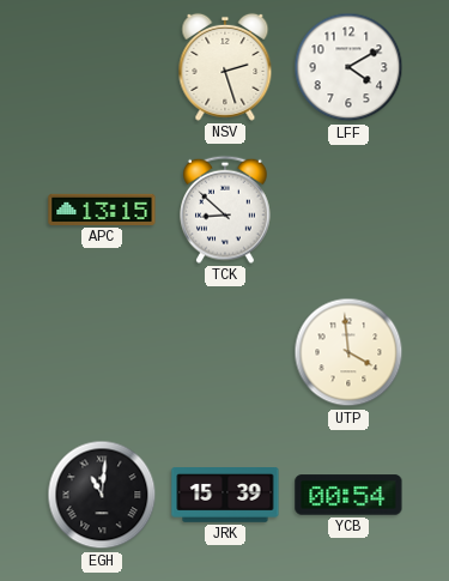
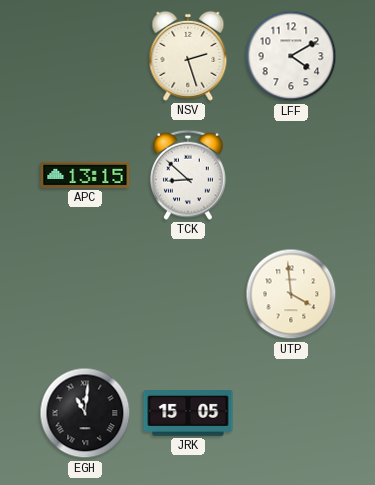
JRK: 15:39 -> 15:05 (188, 414)
YCB: 00:54 -> none (348, 495)
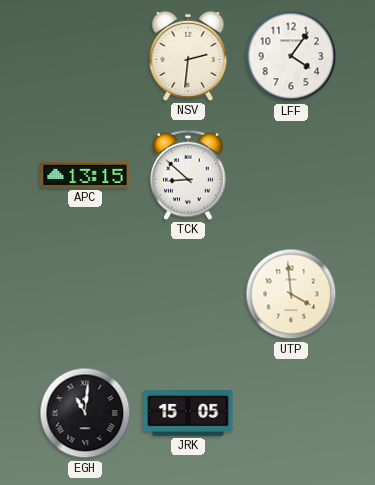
NSV: 2:27 -> 2:31 (188, 56)
LFF: 4:10 -> 4:06 (291, 56)
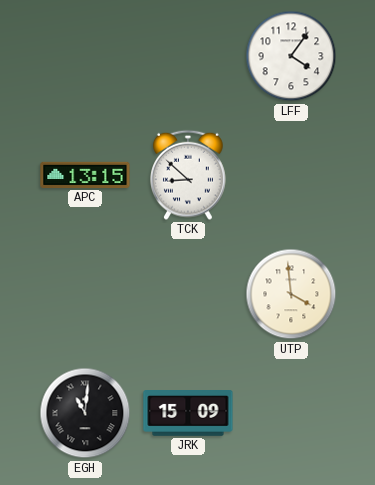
NSV: 2:31 -> none (188, 56)
JRK: 15:05 -> 15:09 (188, 414)
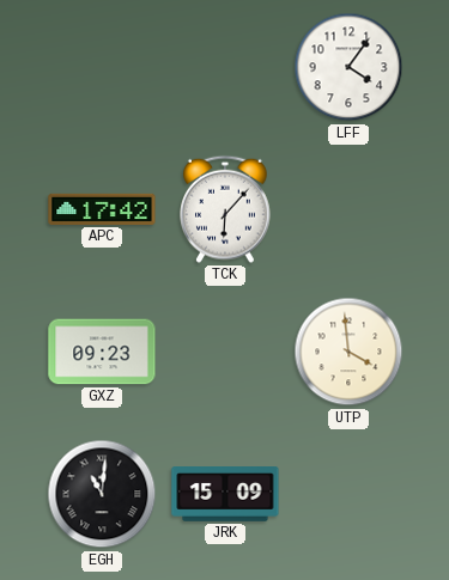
APC: 13:15 -> 17:42 (102, 209)
TCK: 8:52 -> 6:07 (226, 209)
GXZ: none -> 09:23 (102, 352)
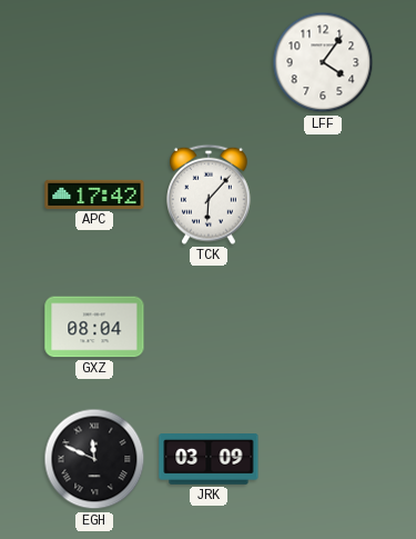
GXZ: 09:23 -> 08:04 (94, 327)
UTP: 3:59 -> none (348, 352)
EGH: 11:01 -> 11:49 (94, 459)
JRK: 15:09 -> 03:09 (209, 460)
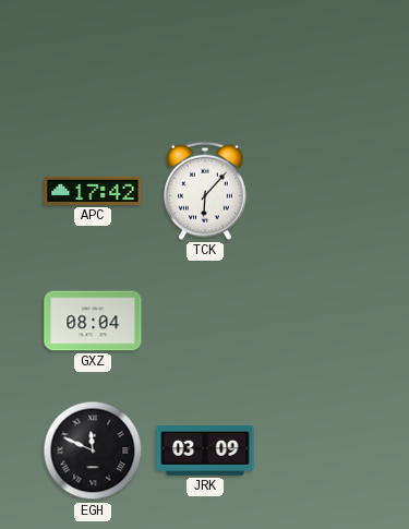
LFF: 4:06 -> none (323, 62)
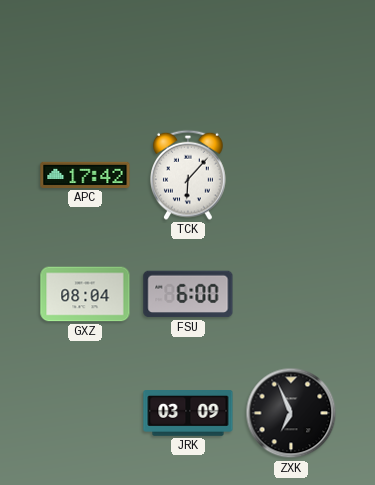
FSU: none -> 6:00 (188, 294)
EGH: 11:49 -> none (93, 450)
ZXK: none -> 6:56 (291, 413)
